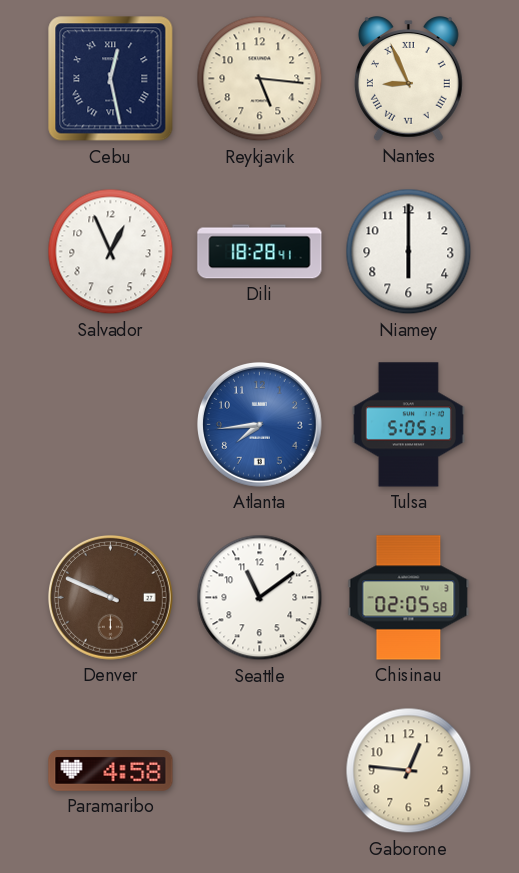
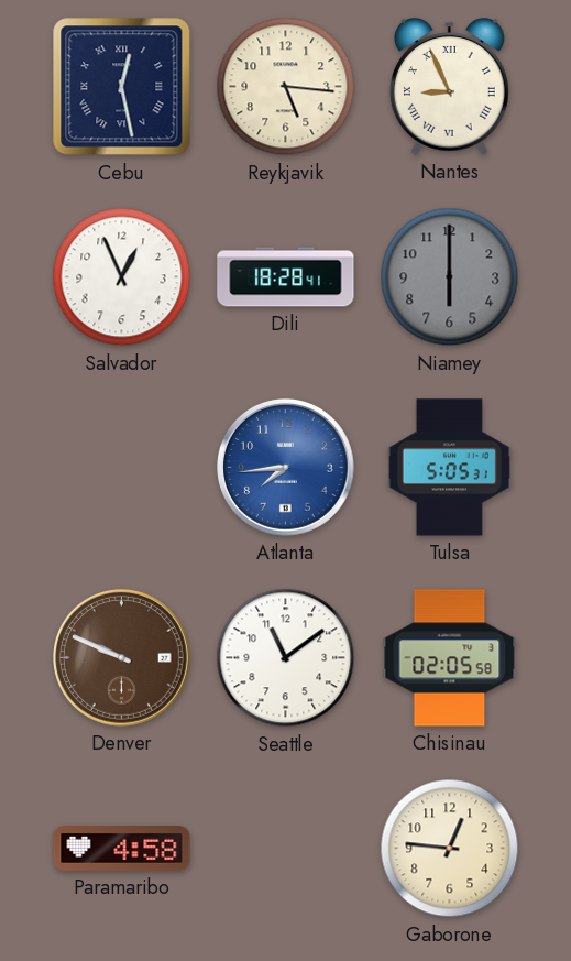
Niamey dial: white -> grey (450, 277)
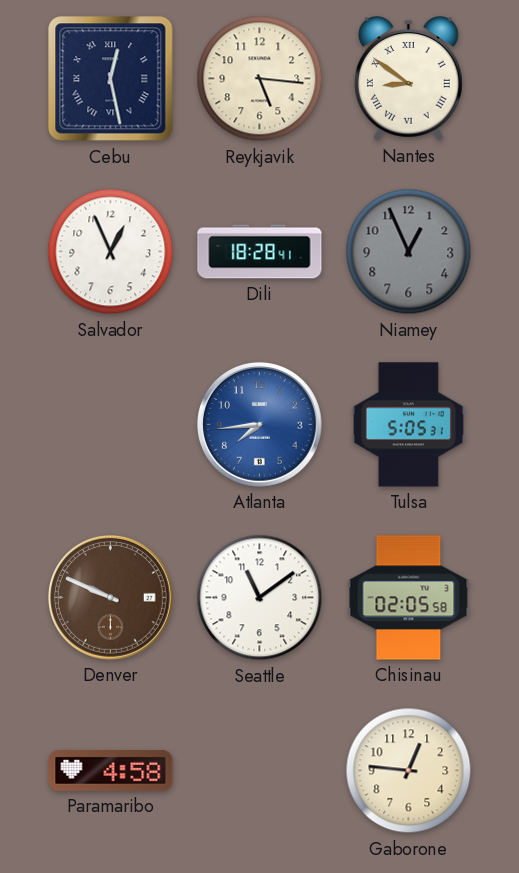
Nantes: 8:56 -> 8:51 (408, 79)
Niamey: 6:00 -> 12:56 (409, 252)
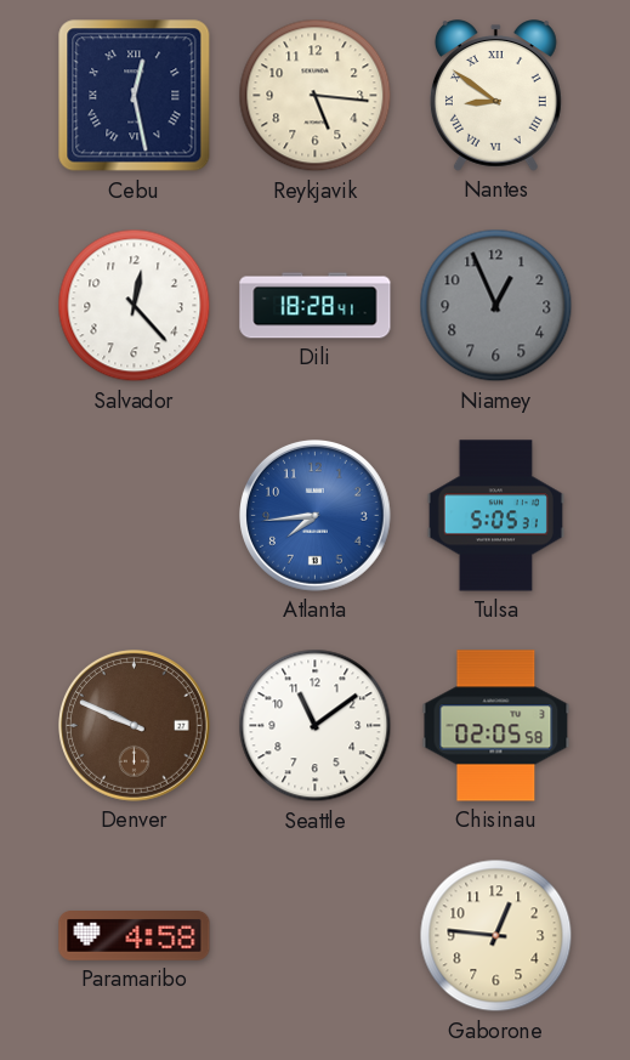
Salvador: 12:56 -> 12:23 (135, 306)
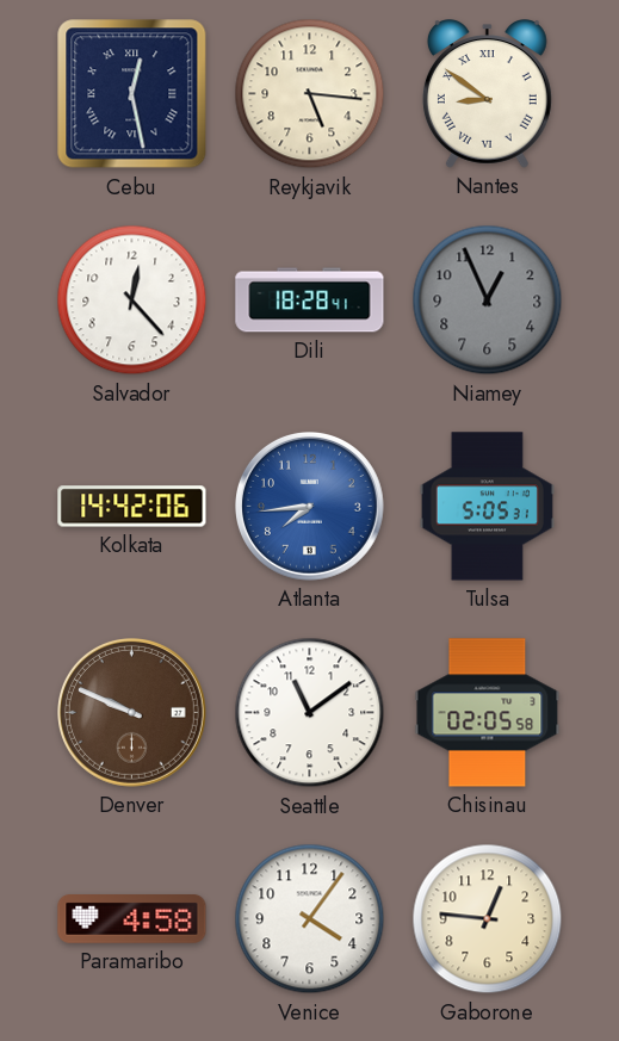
Kolkata: none -> 14:42 (132, 507)
Venice: none -> 4:06 (310, 919)
